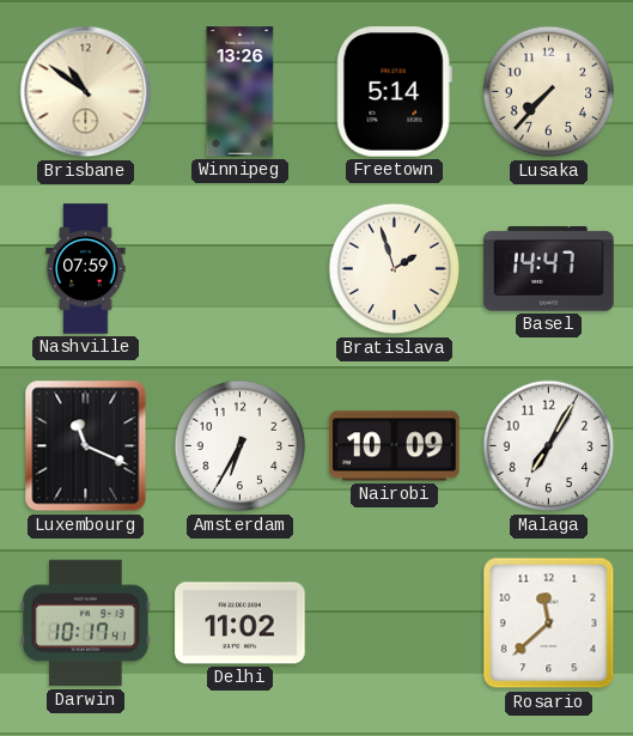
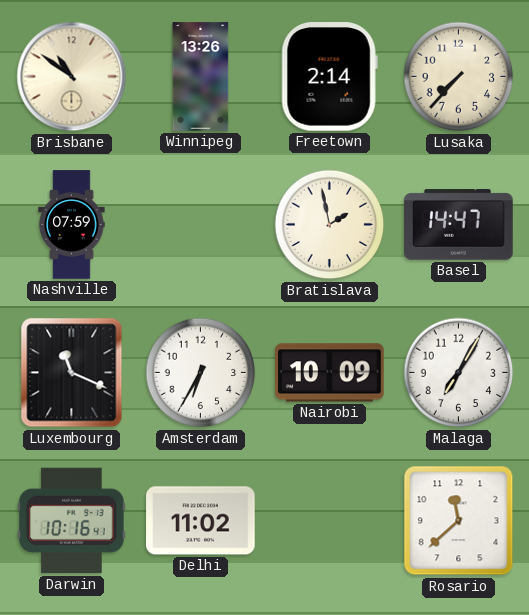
Freetown: 5:14 -> 2:14 (329, 77)
Bratislava: 1:57 -> 1:58 (330, 225)
Darwin: 10:17 -> 10:16 (72, 521)
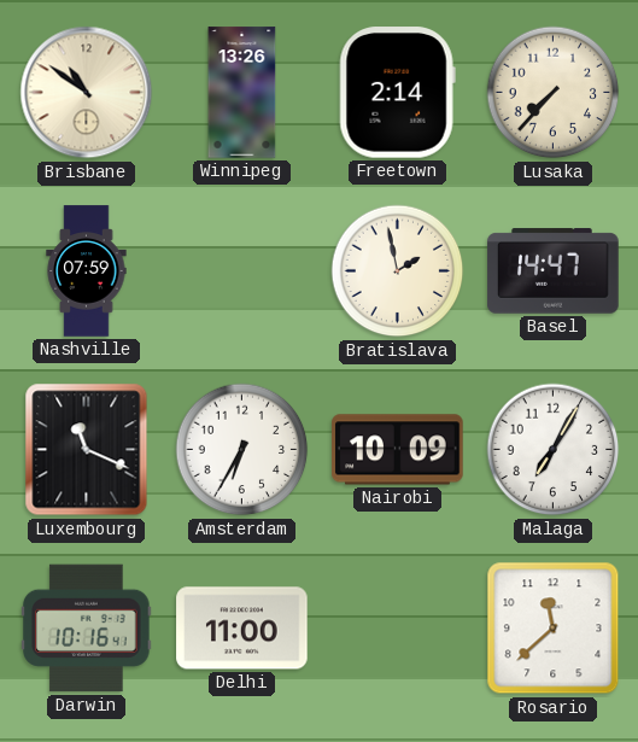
Delhi: 11:02 -> 11:00 (242, 629)
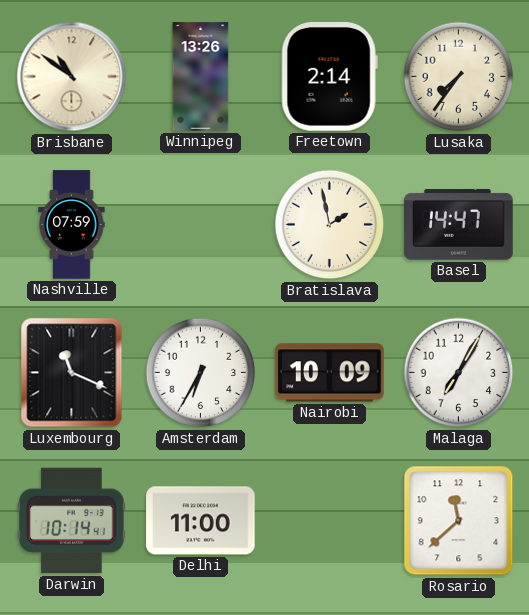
Lusaka: 7:37 -> 7:36 (459, 77)
Darwin: 10:16 -> 10:14 (72, 521)
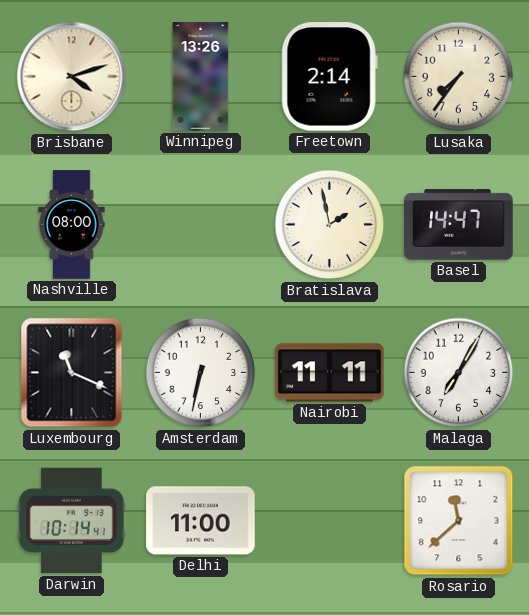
Brisbane: 10:51 -> 4:12 (72, 77)
Nashville: 07:59 -> 08:00 (72, 225)
Amsterdam: 6:35 -> 6:32 (201, 373)
Nairobi: 10:09 -> 11:11 (330, 373)
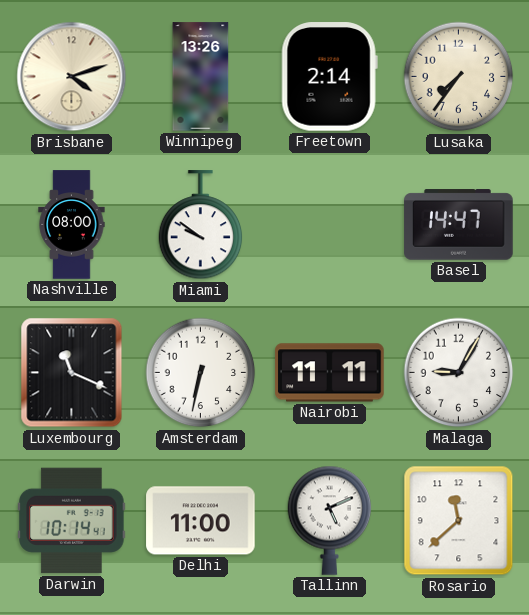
Miami: none -> 9:51 (201, 225)
Bratislava: 1:58 -> none (330, 225)
Malaga: 7:05 -> 9:05 (459, 373)
Tallinn: none -> 5:11 (330, 520)
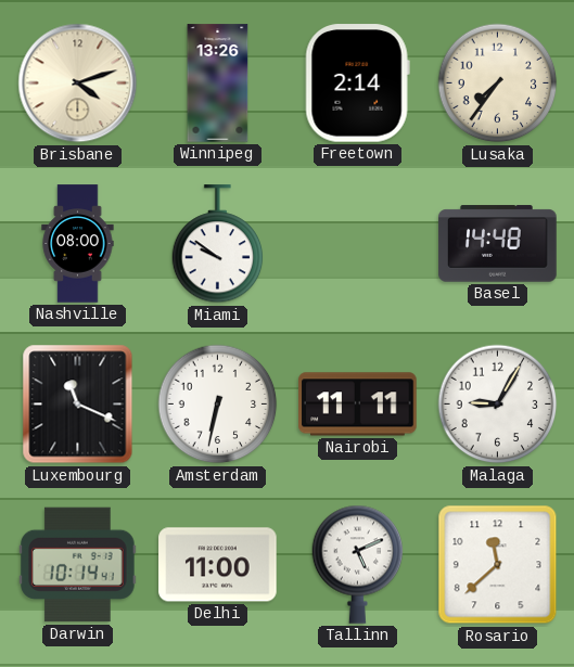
Basel: 14:47 -> 14:48 (498, 244)
